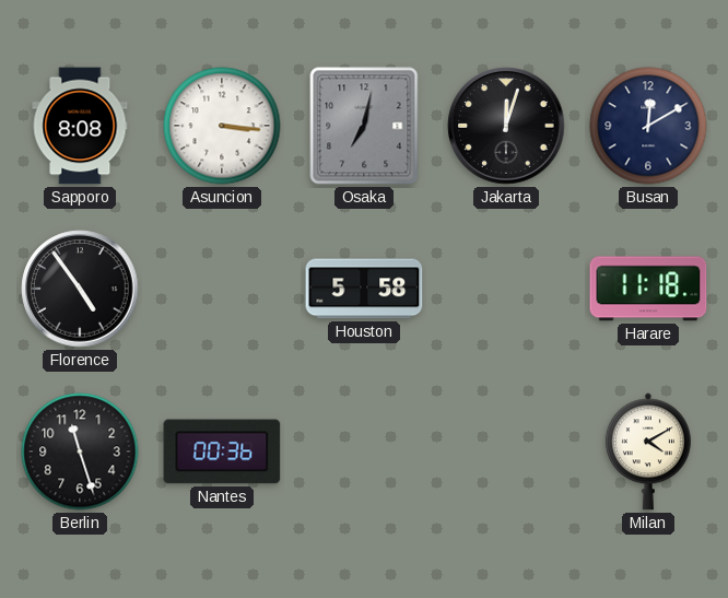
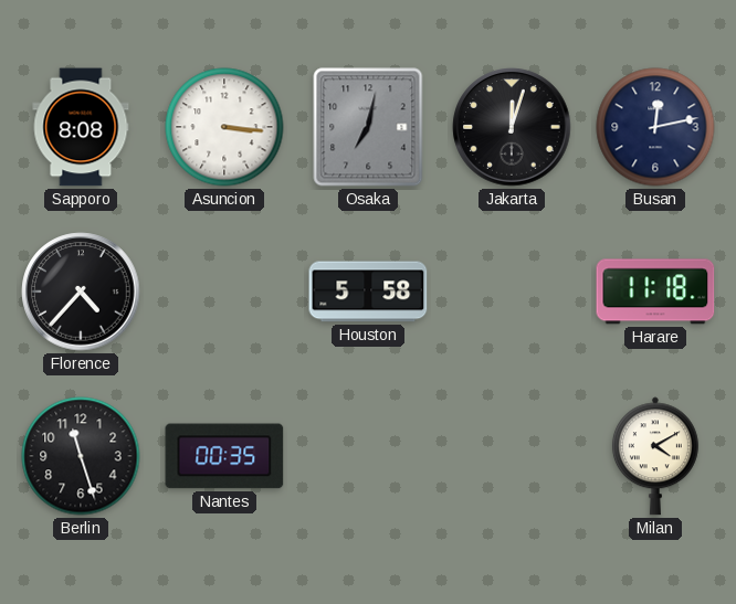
Busan: 12:10 -> 12:13 (655, 127)
Florence: 4:54 -> 4:37 (81, 292)
Nantes: 00:36 -> 00:35 (224, 456)
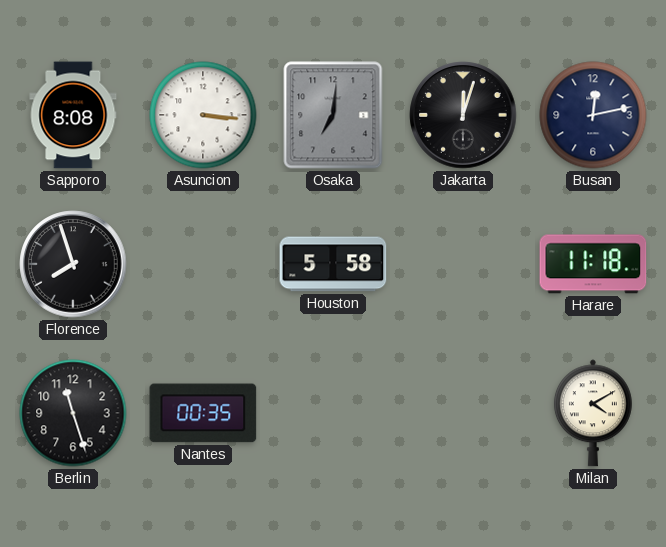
Osaka: 7:02 -> 7:01 (333, 115)
Florence: 4:37 -> 7:57 (73, 264)
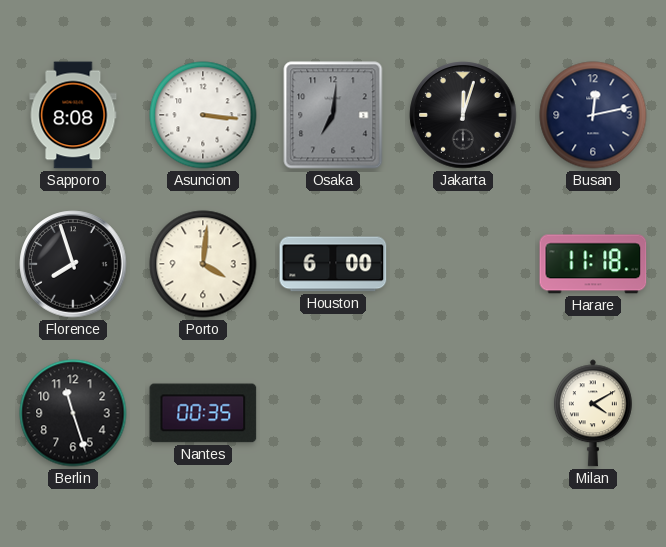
Porto: none -> 4:01 (203, 264)
Houston: 5:58 -> 6:00 (333, 264)
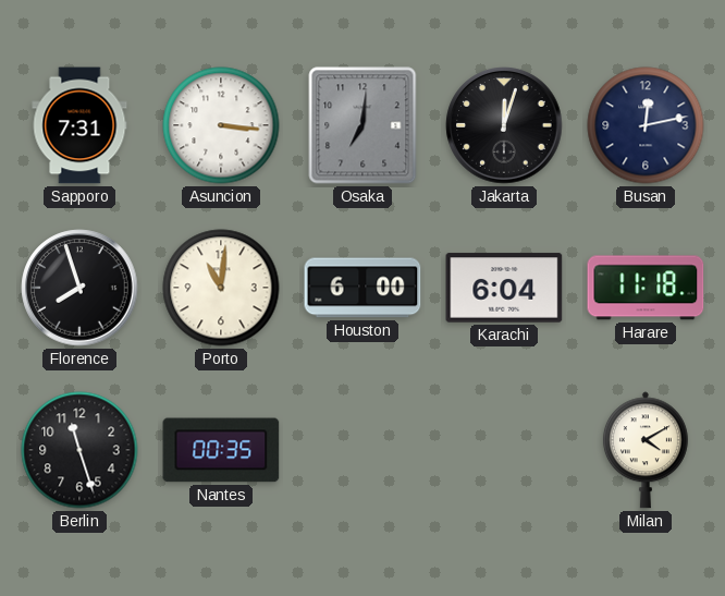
Sapporo: 8:08 -> 7:31 (79, 125)
Porto: 4:01 -> 11:01 (221, 288)
Karachi: none -> 6:04 (504, 288)
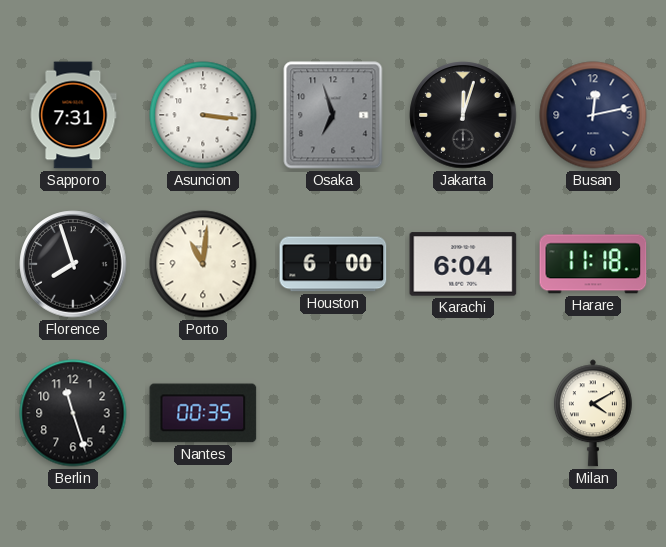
Osaka: 7:01 -> 6:57 (333, 115)
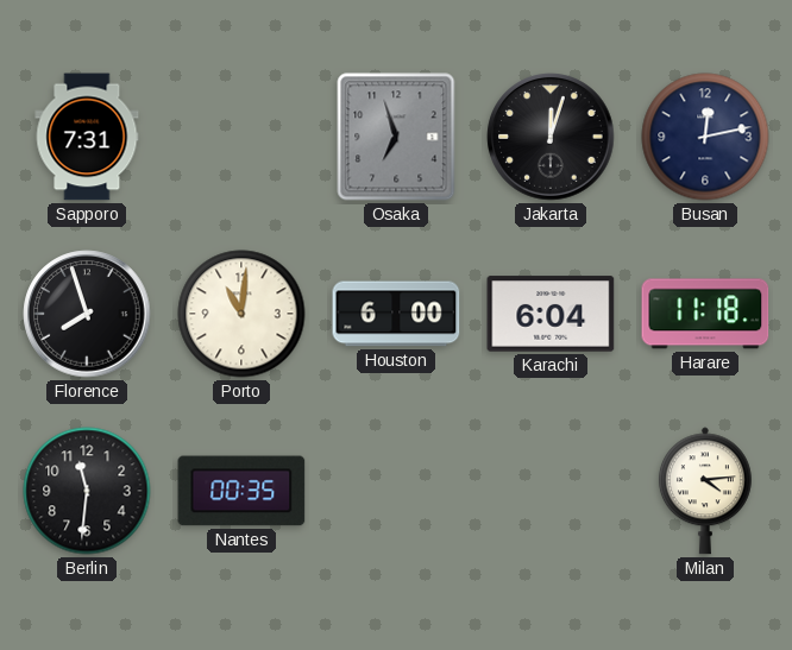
Asuncion: 3:16 -> none (203, 115)
Berlin: 11:27 -> 11:31 (87, 491)
Milan: 4:10 -> 4:14 (705, 491)
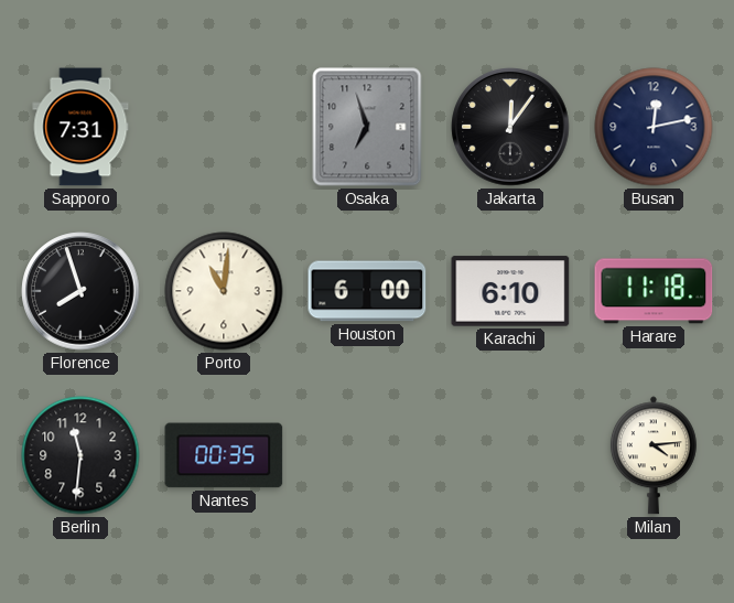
Jakarta: 12:03 -> 12:06 (510, 127)
Karachi: 6:04 -> 6:10 (510, 291)
